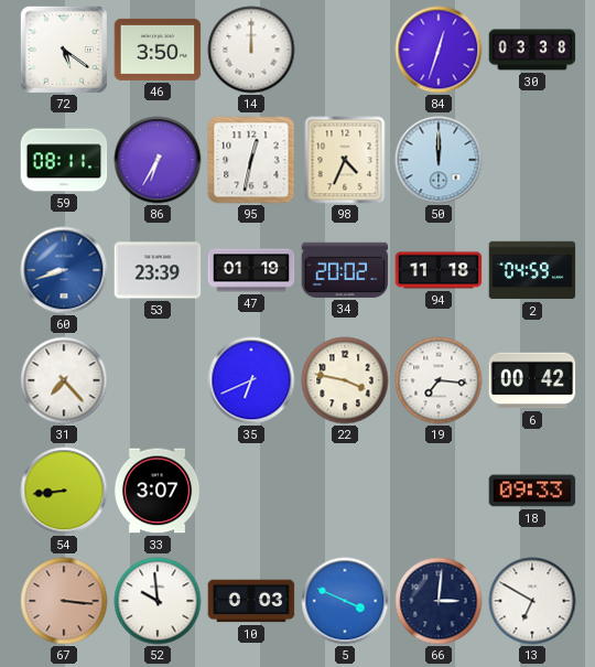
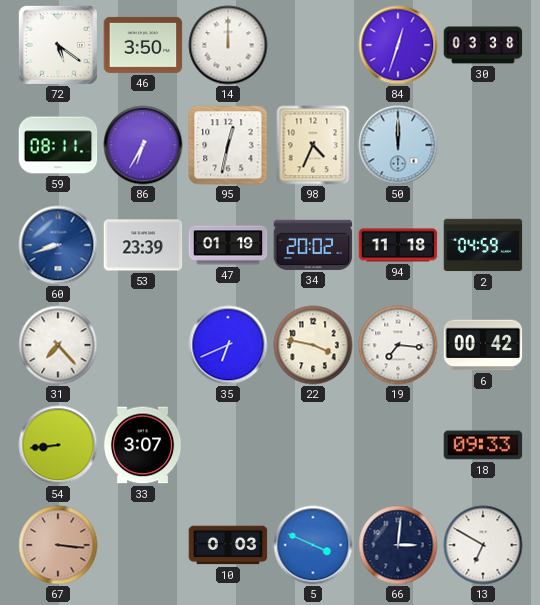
52: 9:59 -> none (158, 601)
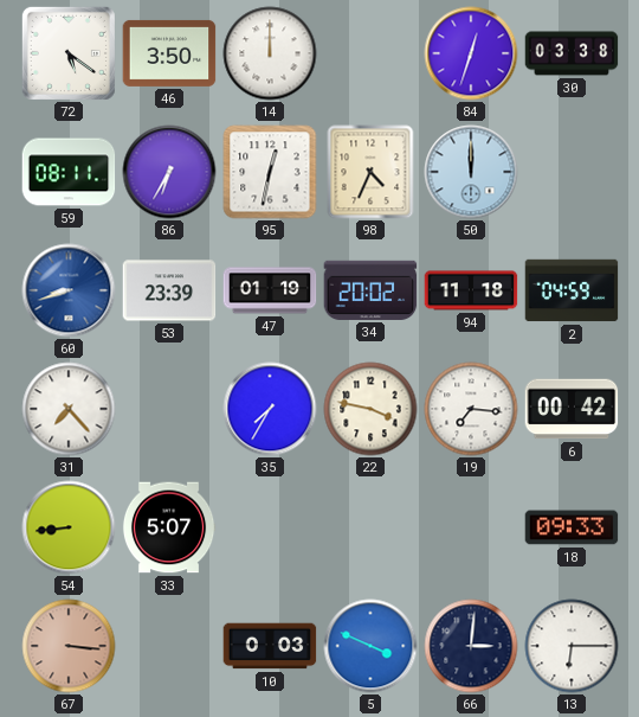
35: 6:41 -> 7:35 (270, 409)
33: 3:07 -> 5:07 (169, 527)
13: 6:50 -> 6:15 (572, 646)
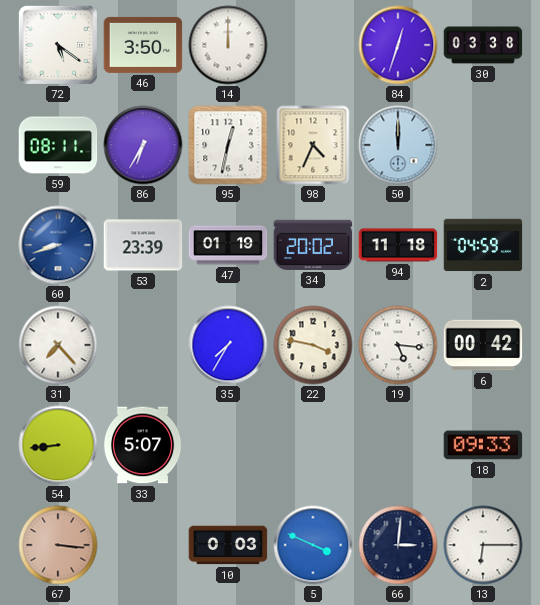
19: 7:16 -> 5:16 (398, 345)
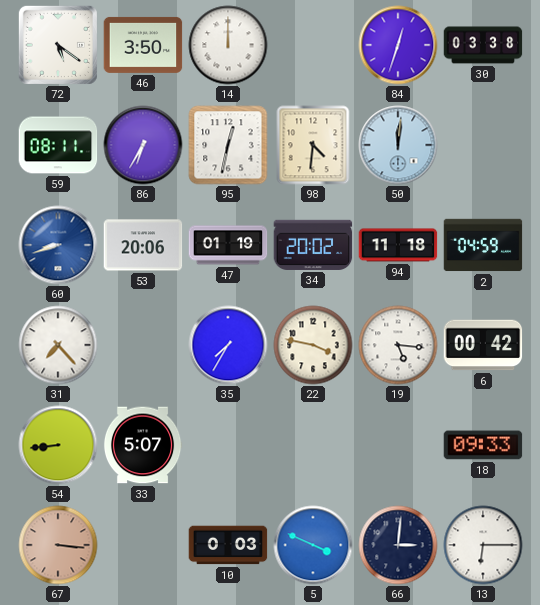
98: 4:34 -> 4:31 (313, 145)
50: 12:00 -> 12:01 (398, 145)
53: 23:39 -> 20:06 (143, 245)
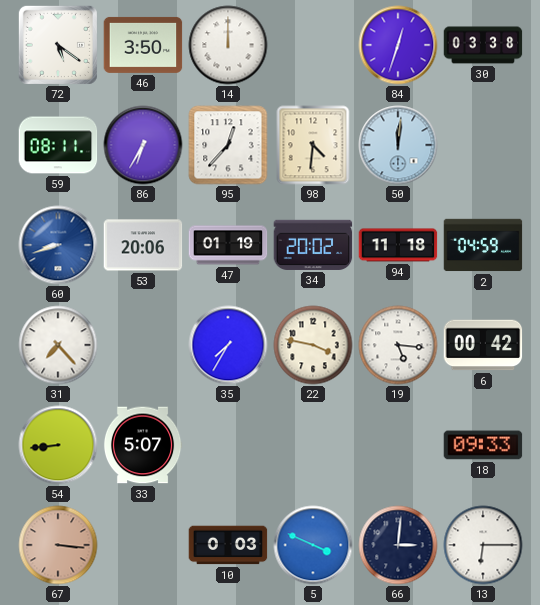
95: 12:32 -> 12:37 (228, 145)
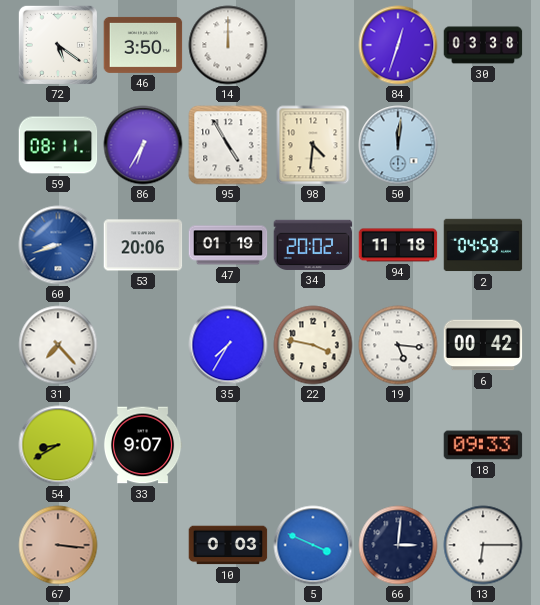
95: 12:37 -> 4:55 (228, 145)
54: 8:44 -> 8:40 (58, 445)
33: 5:07 -> 9:07 (143, 445)
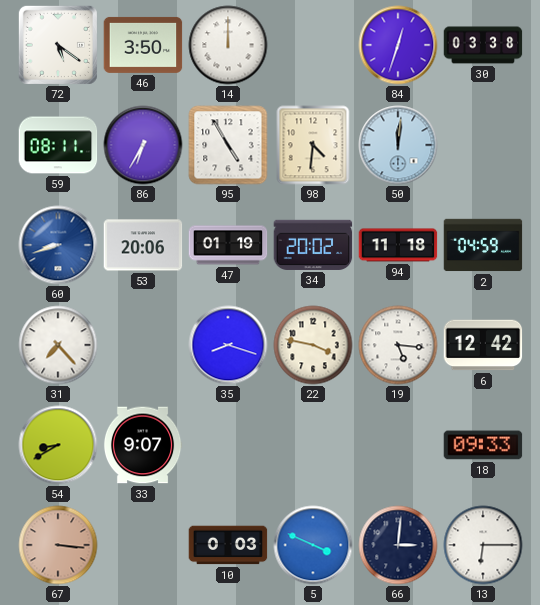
35: 7:35 -> 8:18 (228, 345)
6: 00:42 -> 12:42 (483, 345)
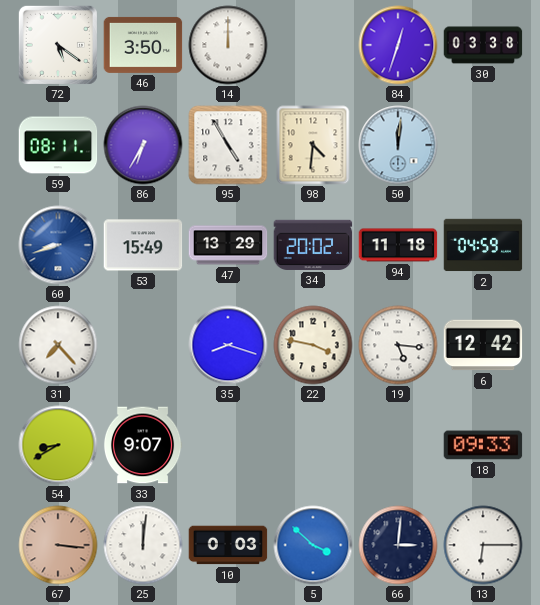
53: 20:06 -> 15:49 (143, 245)
47: 01:19 -> 13:29 (228, 245)
25: none -> 12:01 (143, 545)
5: 3:49 -> 3:52 (313, 545)
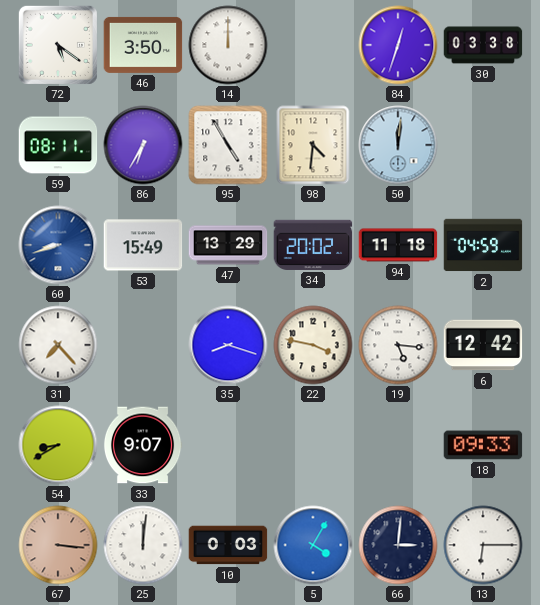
5: 3:52 -> 4:05 (313, 545)
